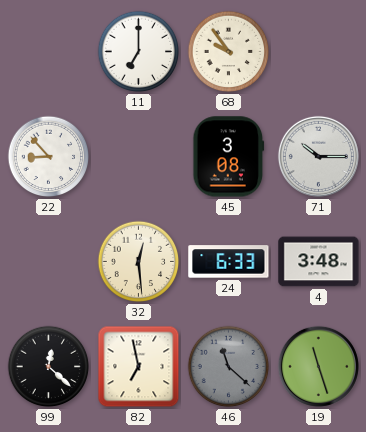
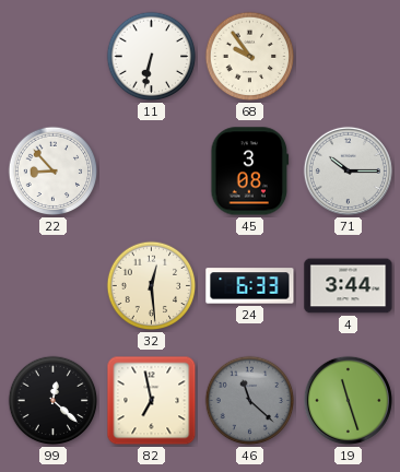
11: 7:00 -> 6:32 (152, 57)
4: 3:48 -> 3:44 (349, 286)
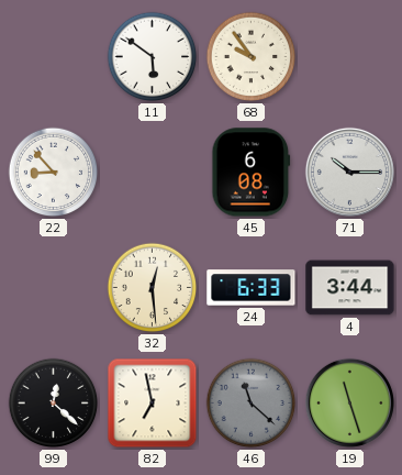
11: 6:32 -> 5:51 (153, 57)
45: 3:08 -> 6:08 (252, 173)
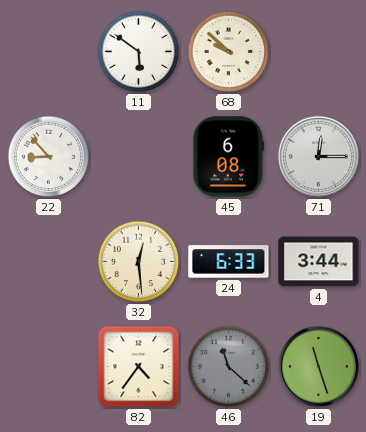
68: 9:54 -> 9:52 (229, 52)
71: 10:15 -> 12:15 (318, 156)
99: 12:22 -> none (54, 404)
82: 6:58 -> 4:36 (139, 367)
